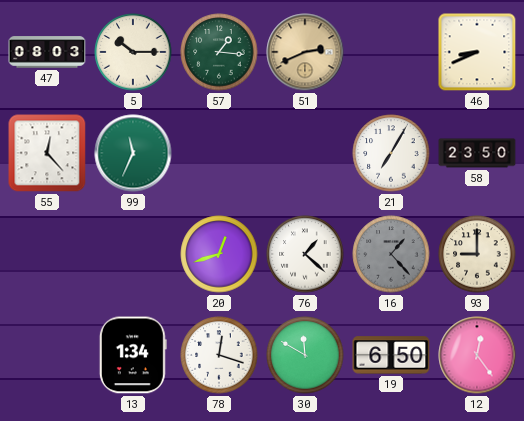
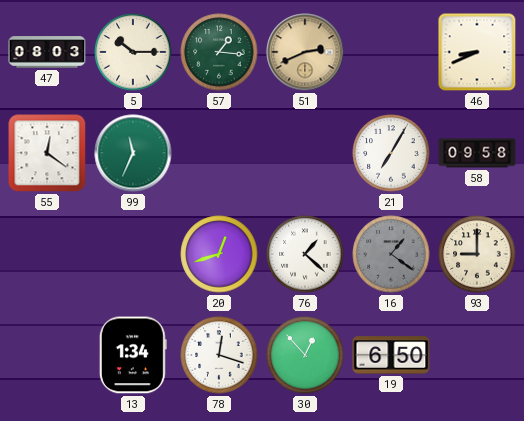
55: 12:23 -> 12:21 (47, 153)
58: 23:50 -> 09:58 (477, 153)
16: 1:23 -> 1:21 (391, 254)
30: 11:50 -> 12:53 (305, 355)
12: 12:24 -> none (477, 355)
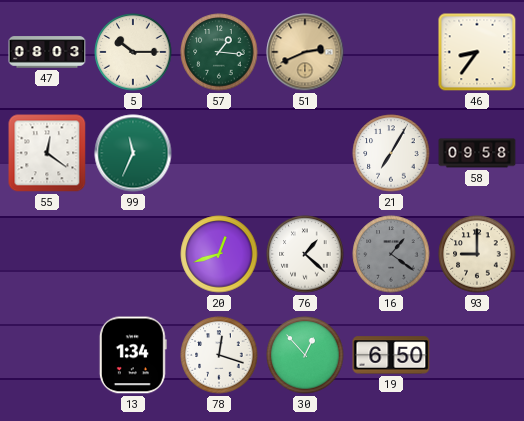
46: 8:41 -> 8:36 (477, 52)
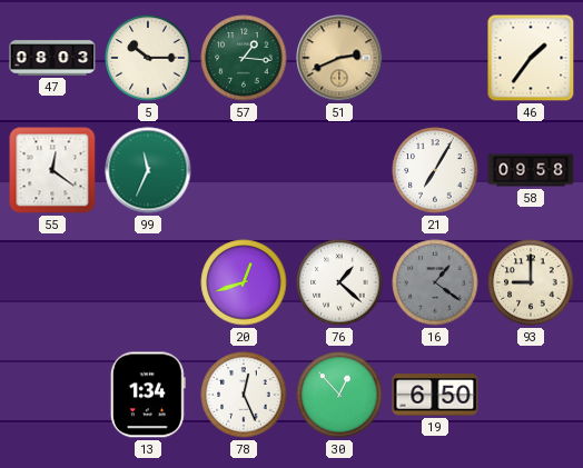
46: 8:36 -> 1:36 (531, 58)
78: 12:18 -> 12:26 (244, 395)
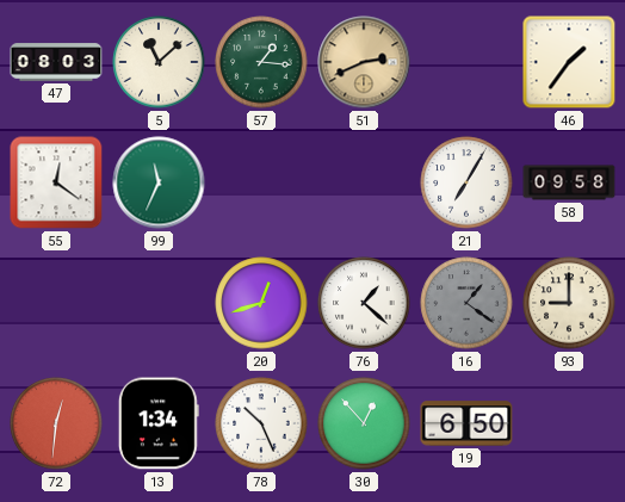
5: 10:15 -> 11:08 (159, 62)
72: none -> 12:31 (56, 423)
78: 12:26 -> 10:26 (261, 423)
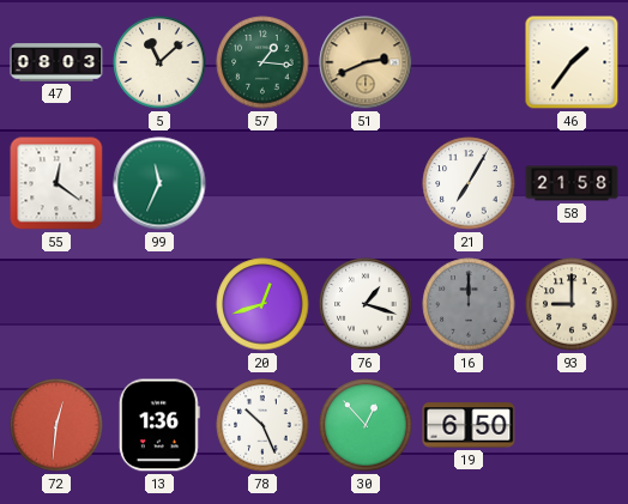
58: 09:58 -> 21:58 (572, 183)
76: 1:22 -> 1:18 (366, 304)
16: 1:21 -> 12:00 (469, 304)
13: 1:34 -> 1:36 (159, 425)
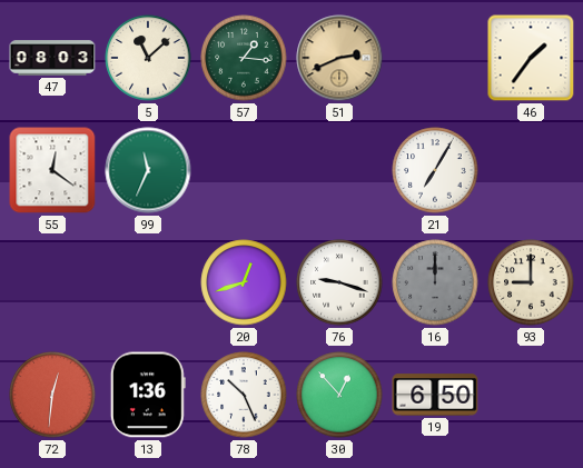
58: 21:58 -> none (572, 183)
76: 1:18 -> 9:18 (339, 282)
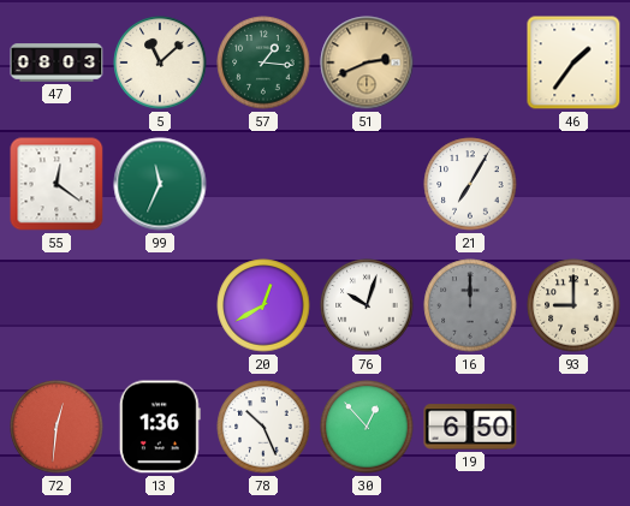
20: 12:42 -> 12:40 (263, 305)
76: 9:18 -> 10:03 (367, 305)
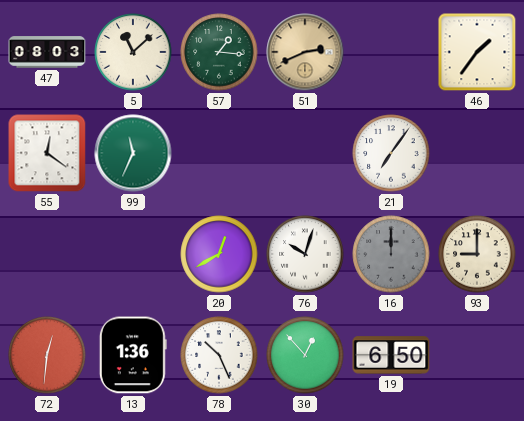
21: 7:05 -> 7:06 (391, 153)
